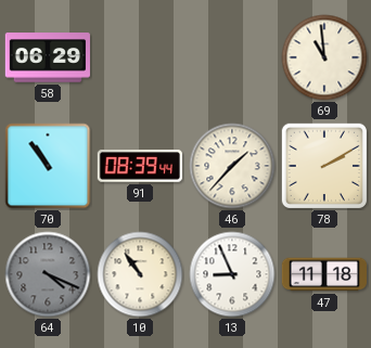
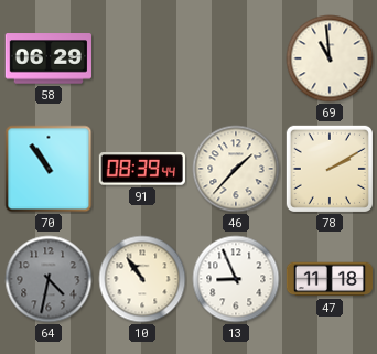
64: 4:19 -> 4:32 (49, 279)
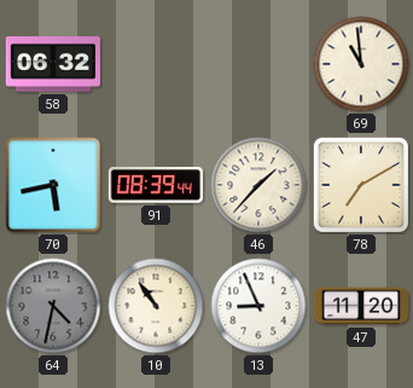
58: 06:29 -> 06:32 (53, 64)
70: 10:54 -> 5:43 (53, 185)
78: 2:10 -> 7:10 (361, 185)
47: 11:18 -> 11:20 (360, 306)
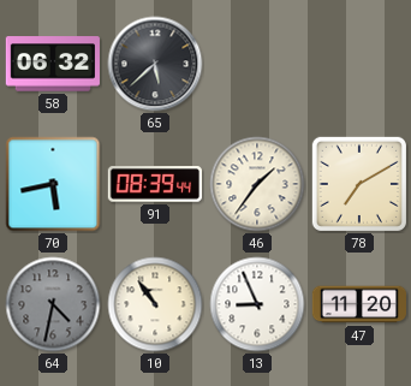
65: none -> 5:38 (155, 64)
69: 10:59 -> none (361, 64)
46: 1:37 -> 1:36 (257, 184)
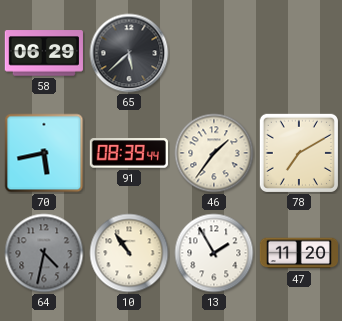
58: 06:32 -> 06:29 (44, 53)
13: 8:56 -> 1:55 (214, 253)
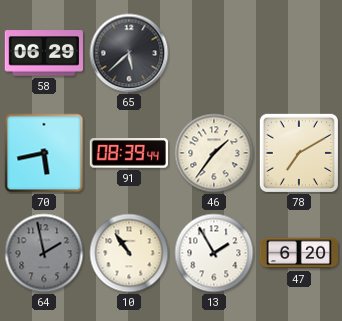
64: 4:32 -> 1:58 (44, 253)
47: 11:20 -> 6:20 (298, 253)
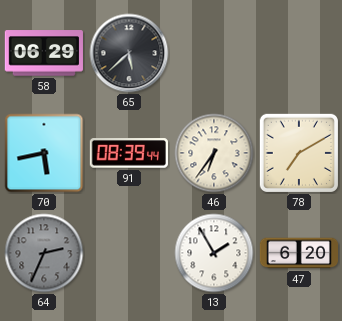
46: 1:36 -> 6:36 (214, 153)
64: 1:58 -> 2:34 (44, 253)
10: 10:54 -> none (129, 253)
